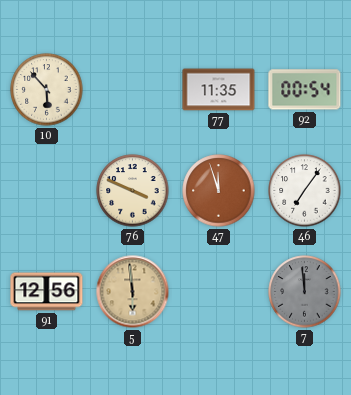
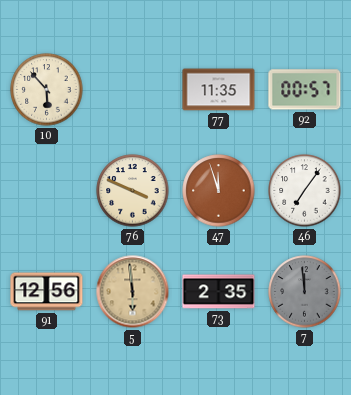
92: 00:54 -> 00:57 (305, 90)
73: none -> 2:35 (219, 292)
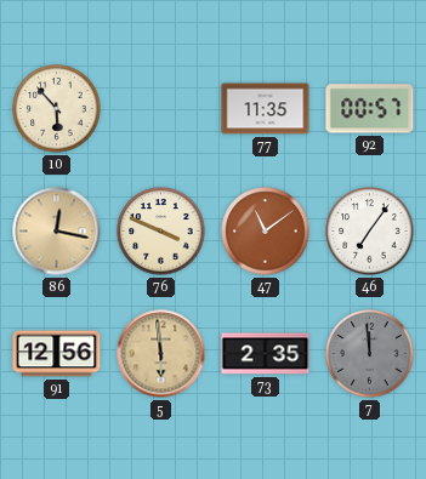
86: none -> 12:17 (57, 232)
47: 11:57 -> 11:09 (266, 232)
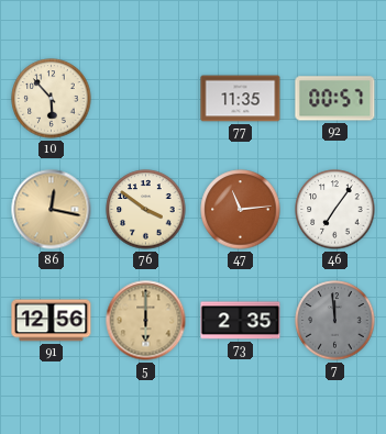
76: 3:49 -> 3:51 (146, 210)
47: 11:09 -> 11:14 (241, 210)
5: 5:59 -> 6:00 (146, 321)
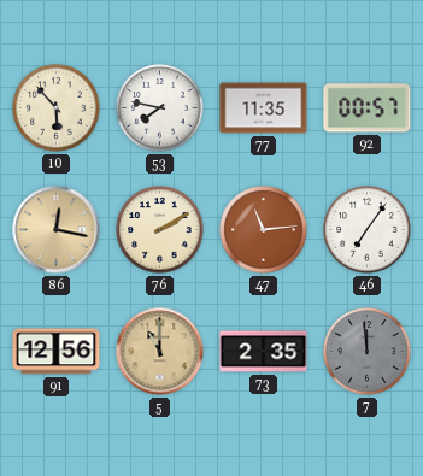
53: none -> 7:47 (160, 108)
76: 3:51 -> 2:10 (160, 230)
5: 6:00 -> 11:00 (160, 352)
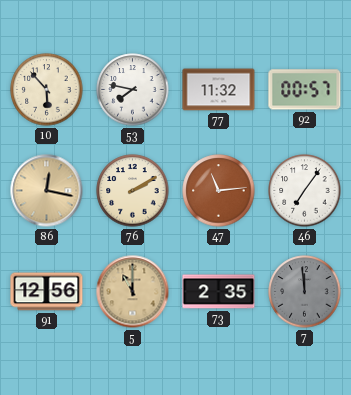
77: 11:35 -> 11:32 (219, 90)
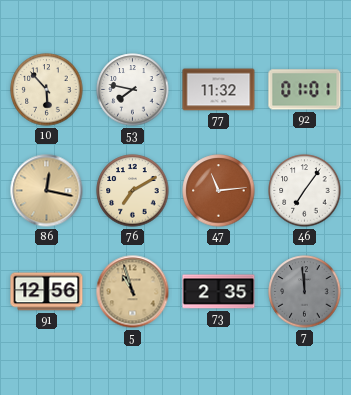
92: 00:57 -> 01:01 (305, 90)
76: 2:10 -> 7:10 (133, 191)
5: 11:00 -> 10:57 (133, 292)
